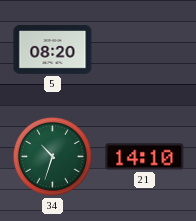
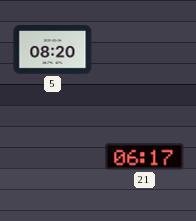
34: 10:33 -> none (52, 156)
21: 14:10 -> 06:17 (145, 157)
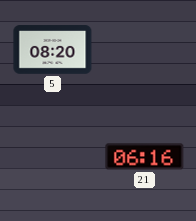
21: 06:17 -> 06:16 (145, 157)
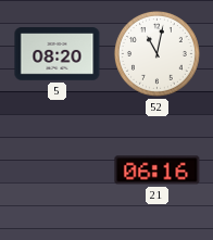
52: none -> 11:02 (156, 53)
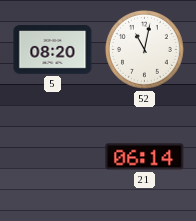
21: 06:16 -> 06:14 (145, 157)
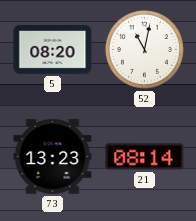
73: none -> 13:23 (53, 157)
21: 06:14 -> 08:14 (145, 157)
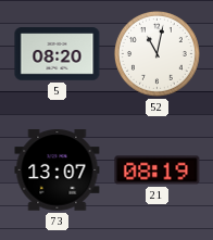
73: 13:23 -> 13:07 (58, 170)
21: 08:14 -> 08:19 (158, 170)
